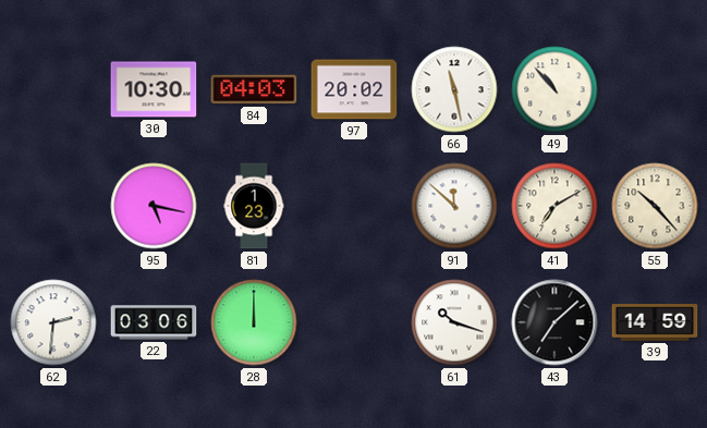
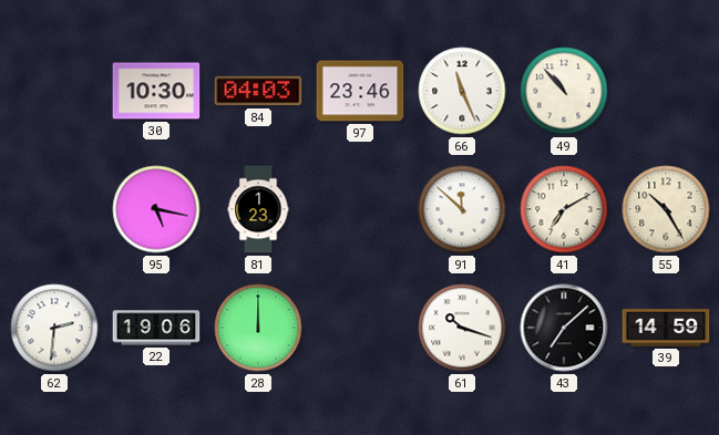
97: 20:02 -> 23:46 (360, 91)
66: 11:28 -> 11:26 (462, 91)
55: 10:23 -> 10:25 (666, 209)
22: 03:06 -> 19:06 (156, 328)
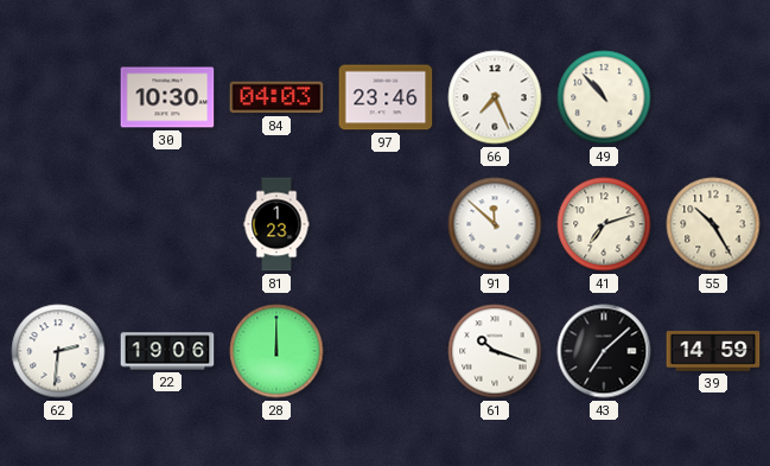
66: 11:26 -> 7:26 (495, 97)
95: 5:17 -> none (156, 209)
41: 7:10 -> 7:12 (604, 224)
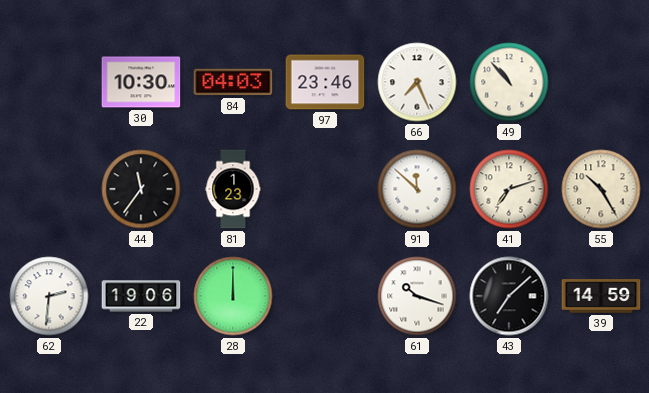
44: none -> 11:36 (141, 189)
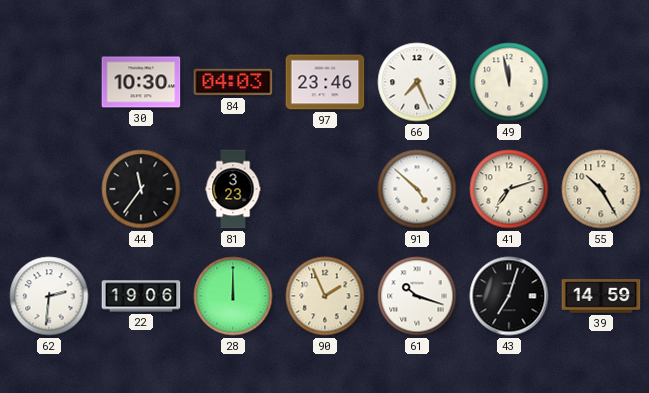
49: 10:53 -> 11:58 (509, 82)
81: 1:23 -> 3:23 (233, 189)
91: 11:52 -> 4:52 (417, 189)
90: none -> 1:56 (325, 296)
43: 7:08 -> 7:03 (509, 296)
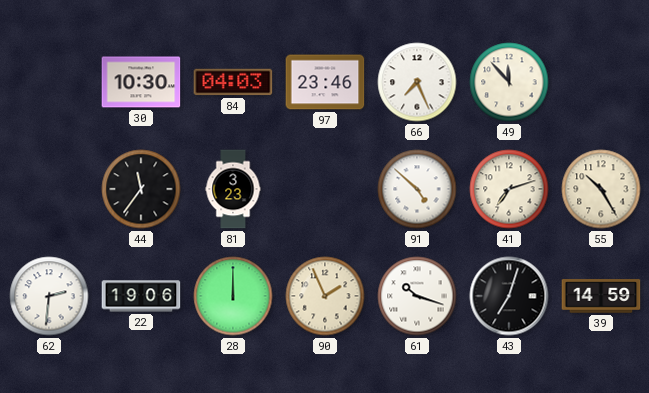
49: 11:58 -> 11:53 (509, 82)
